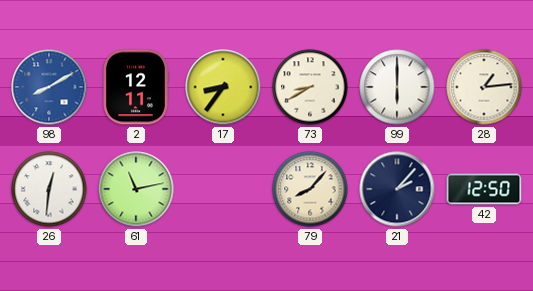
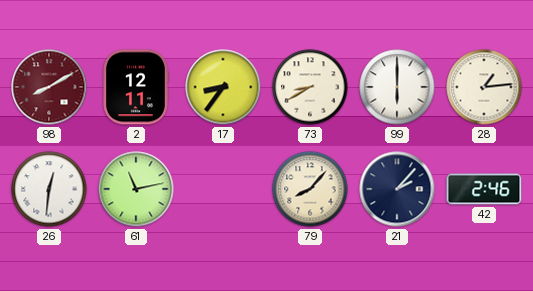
98 dial: blue -> burgundy (49, 87)
42: 12:50 -> 2:46 (484, 189)
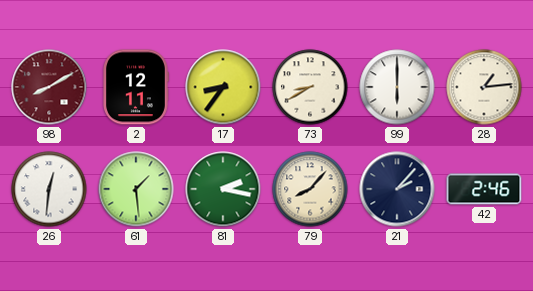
61: 11:13 -> 1:29 (136, 189)
81: none -> 2:17 (223, 189)
